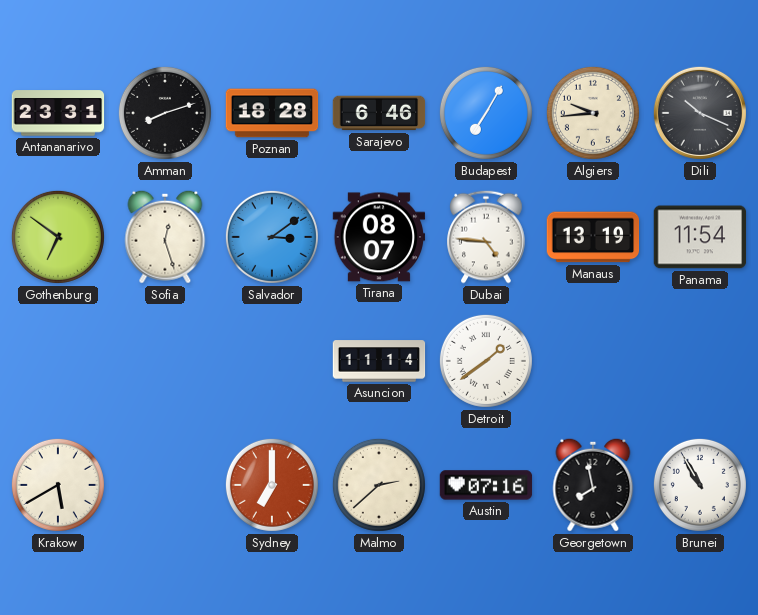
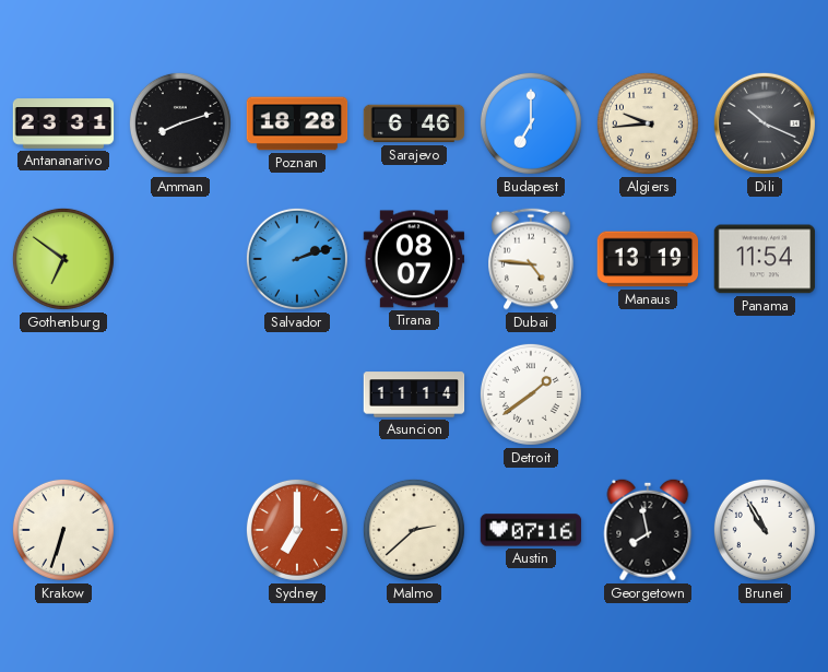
Budapest: 7:05 -> 7:00 (531, 123)
Sofia: 12:27 -> none (165, 237)
Salvador: 3:09 -> 2:12 (297, 259)
Krakow: 5:40 -> 6:33 (63, 530)
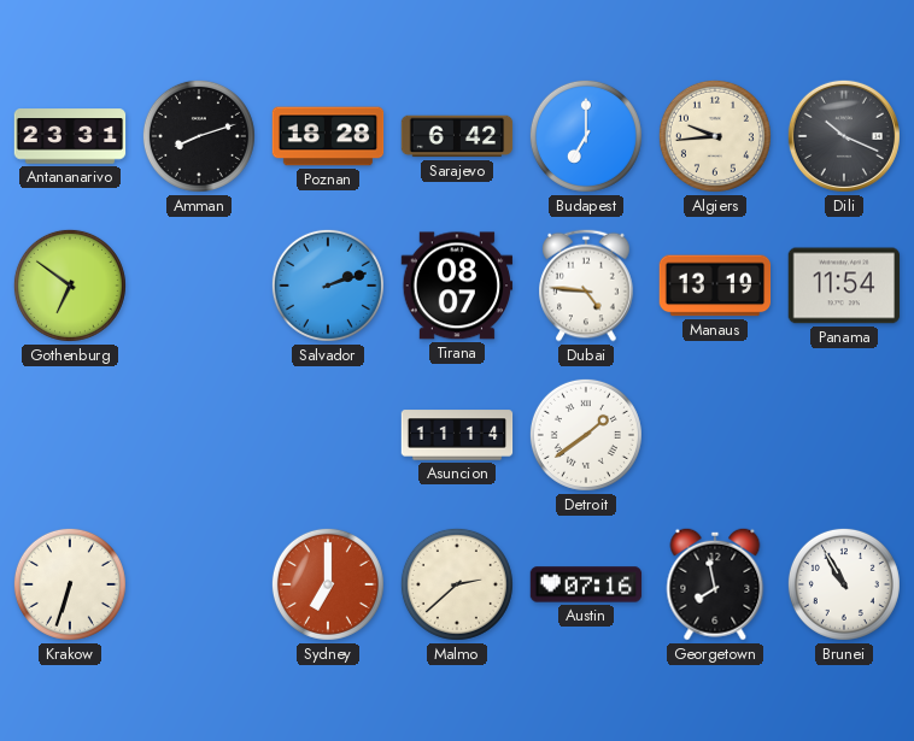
Sarajevo: 6:46 -> 6:42 (457, 136)
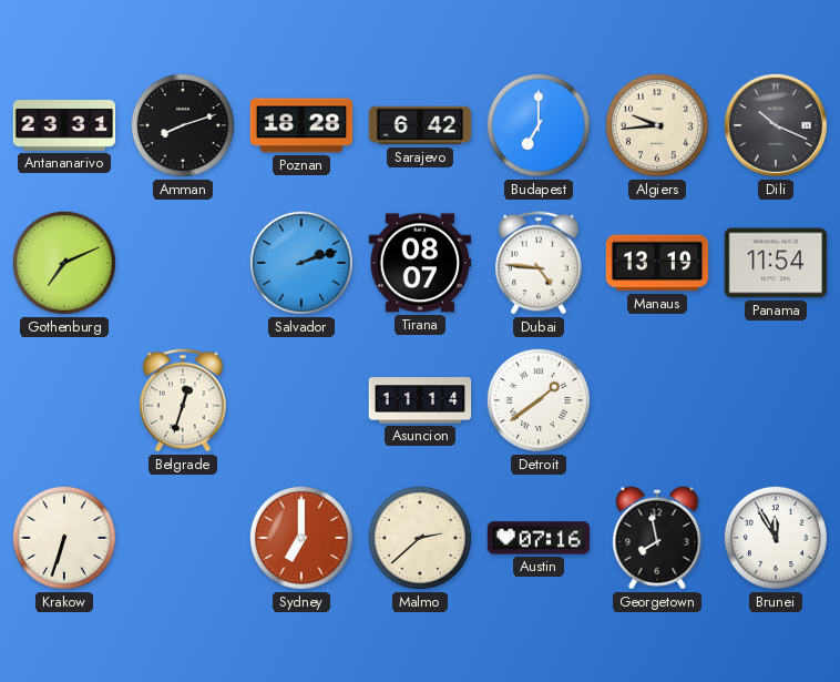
Gothenburg: 6:51 -> 7:11 (64, 263)
Belgrade: none -> 12:33 (183, 400)
Brunei: 10:55 -> 11:55 (776, 538)
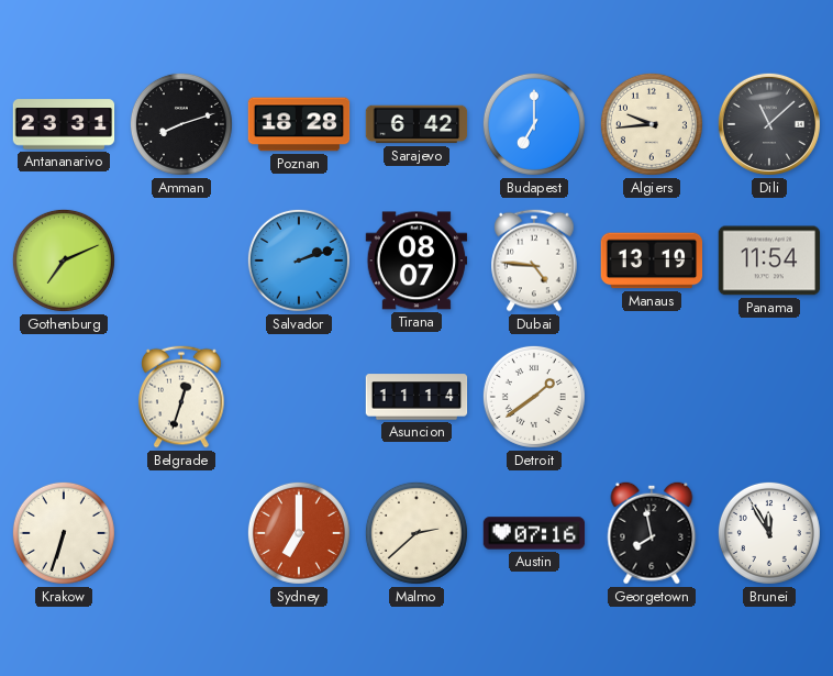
Dili: 10:19 -> 11:08 (769, 124)
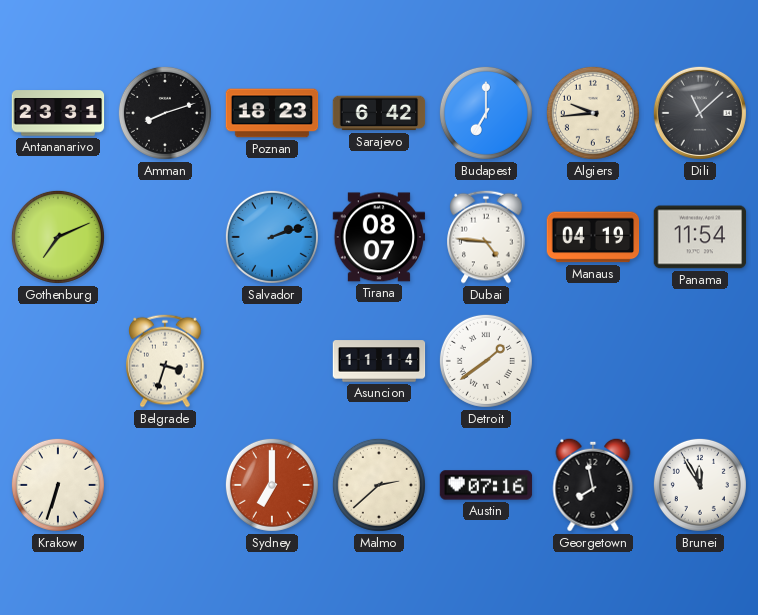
Poznan: 18:28 -> 18:23 (272, 113)
Manaus: 13:19 -> 04:19 (593, 237)
Belgrade: 12:33 -> 3:33 (165, 361)
